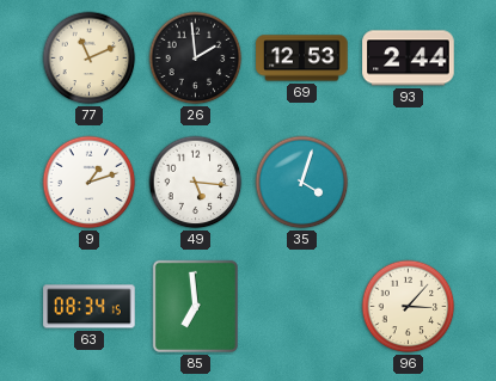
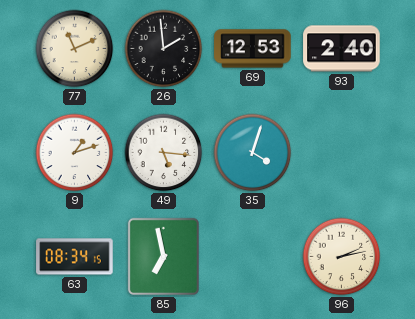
93: 2:44 -> 2:40 (342, 49)
85: 6:59 -> 6:58 (163, 256)
96: 3:07 -> 2:13 (342, 257)
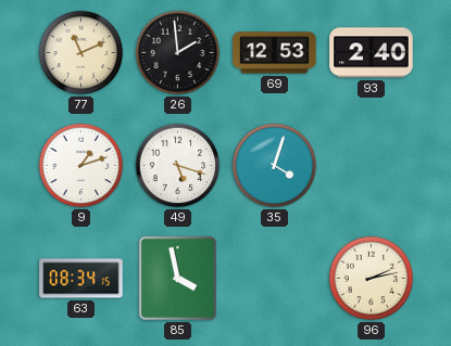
49: 5:16 -> 5:18 (178, 166)
85: 6:58 -> 3:58 (177, 278)
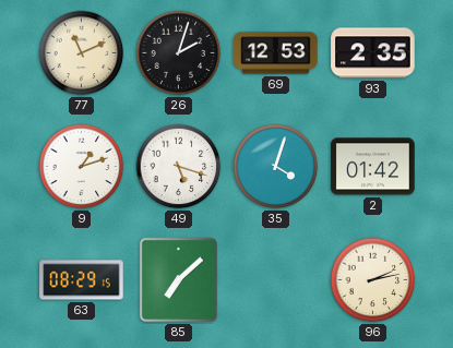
26: 1:59 -> 2:03 (179, 53)
93: 2:40 -> 2:35 (373, 53)
2: none -> 01:42 (373, 167)
63: 08:34 -> 08:29 (82, 280)
85: 3:58 -> 7:08 (178, 279)
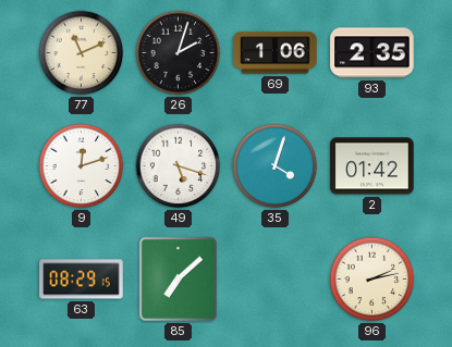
69: 12:53 -> 1:06 (276, 53)
9: 1:12 -> 12:12 (82, 166)
